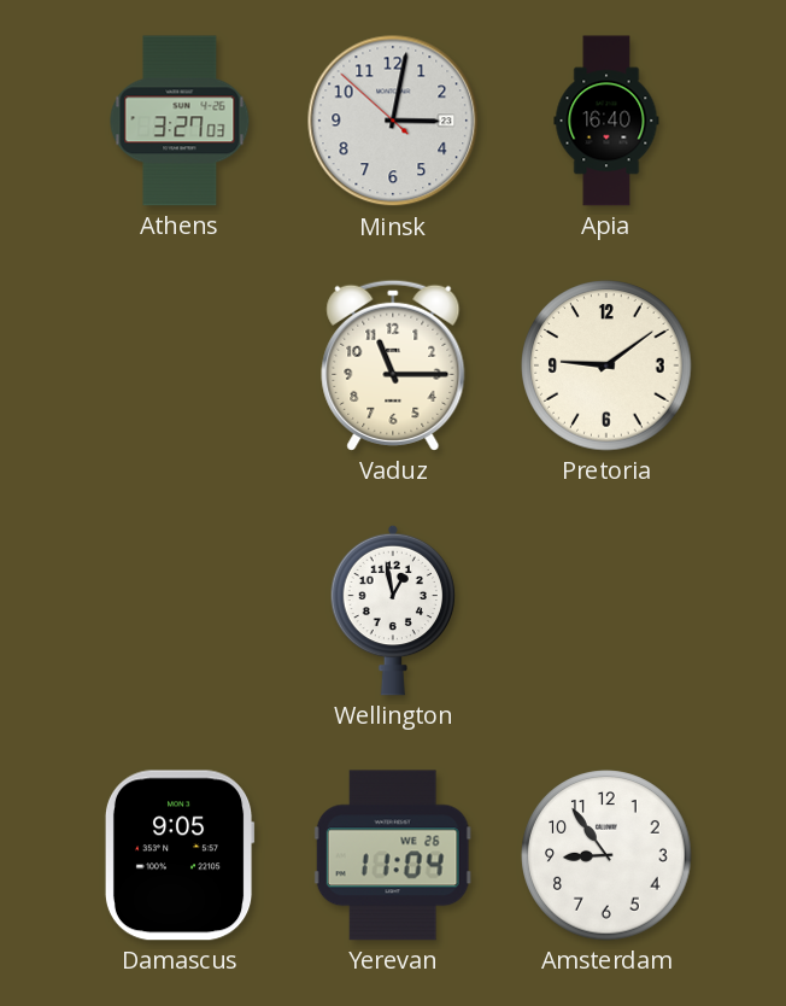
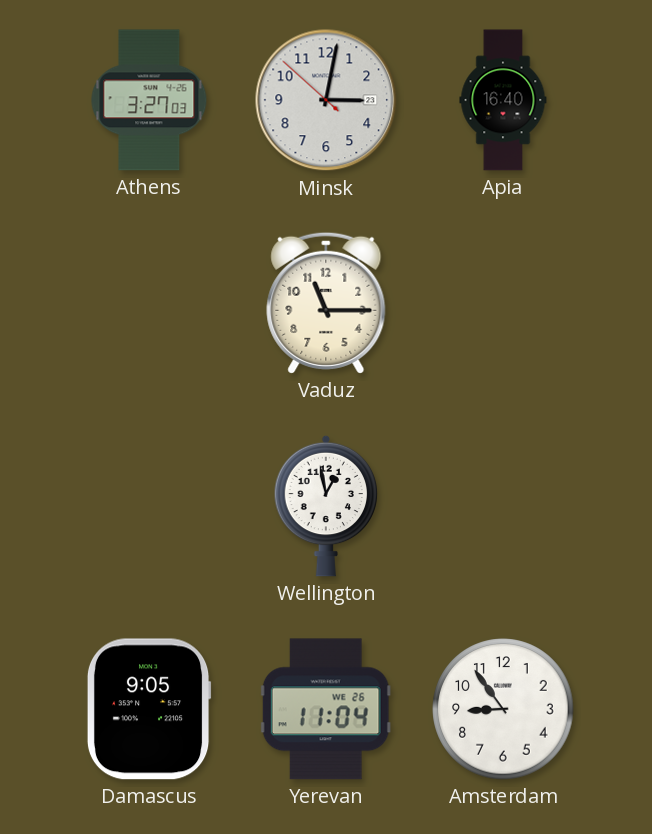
Pretoria: 9:09 -> none (606, 365)
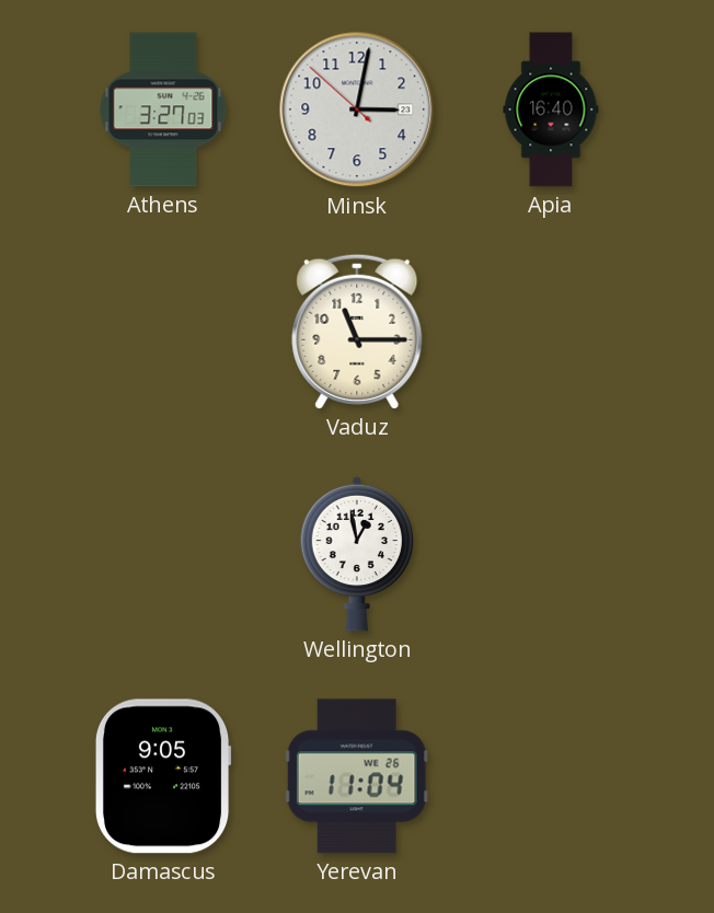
Amsterdam: 8:54 -> none (503, 709)
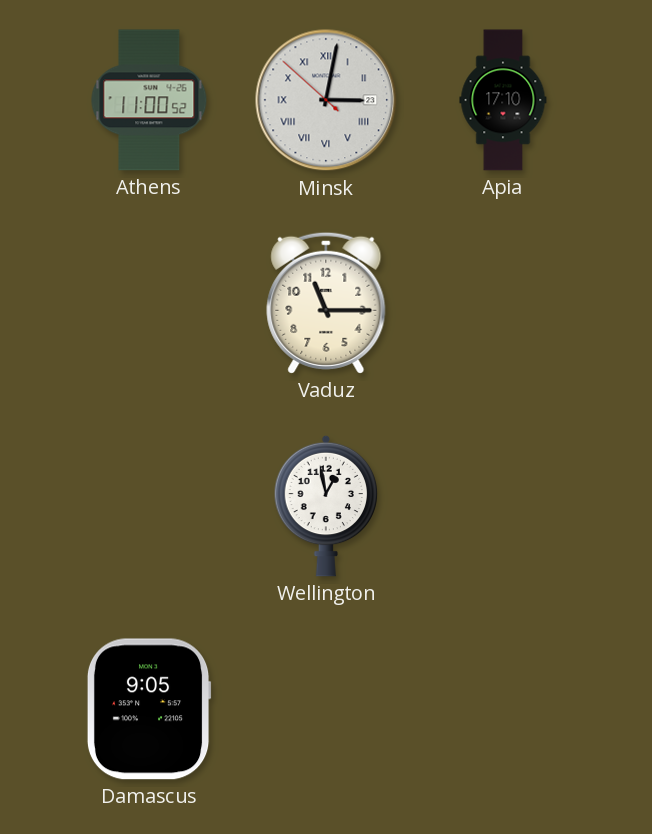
Athens: 3:27 -> 11:00 (149, 100)
Minsk numerals: Arabic -> Roman (326, 100)
Apia: 16:40 -> 17:10 (503, 100)
Yerevan: 11:04 -> none (357, 776)
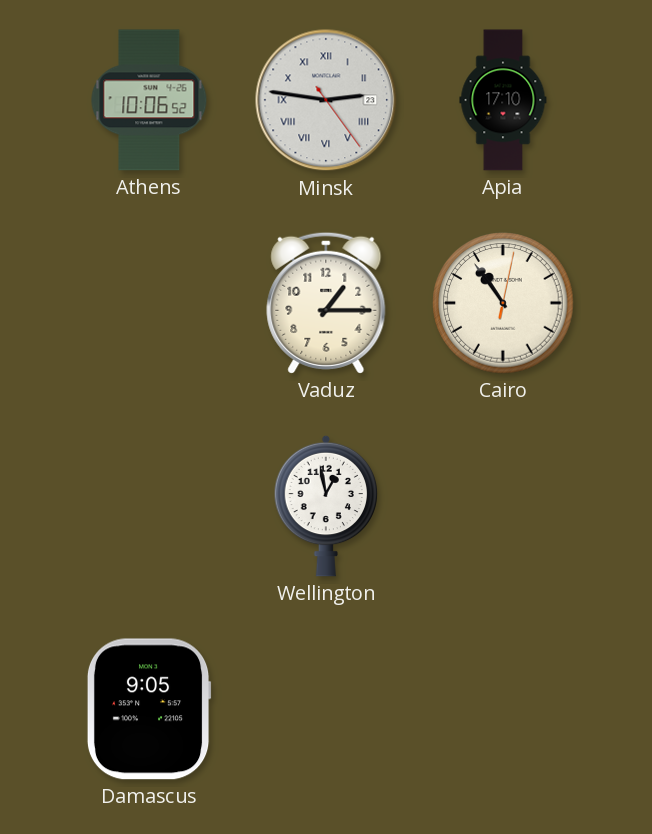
Athens: 11:00 -> 10:06 (149, 100)
Minsk: 3:01 -> 2:46 (326, 100)
Vaduz: 11:15 -> 1:15 (326, 303)
Cairo: none -> 10:54 (503, 303)
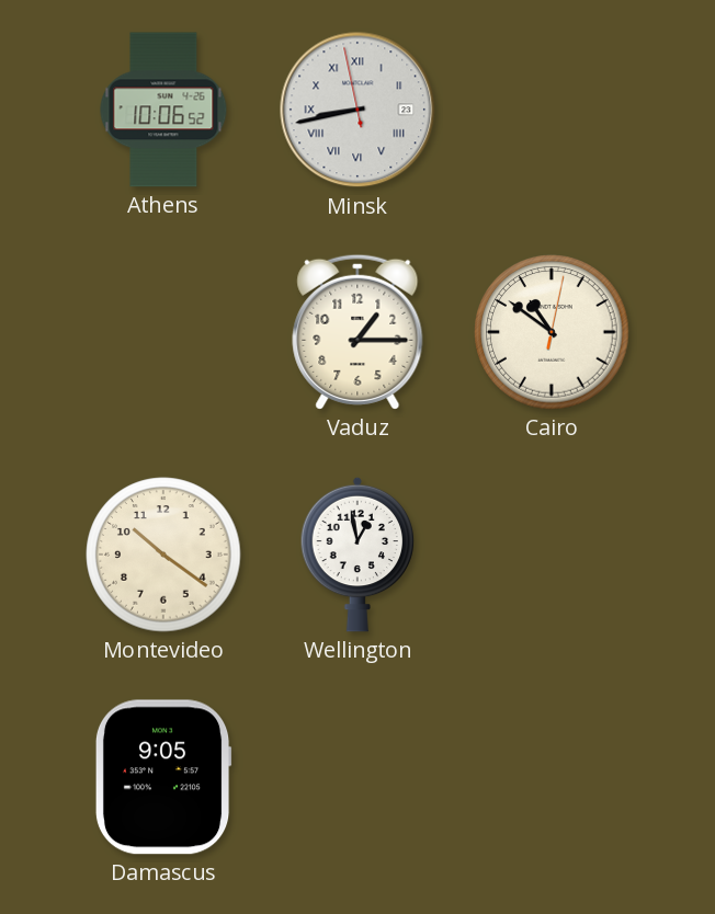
Minsk: 2:46 -> 8:42 (357, 110)
Apia: 17:10 -> none (503, 100)
Cairo: 10:54 -> 10:51 (552, 332)
Montevideo: none -> 10:21 (163, 555)
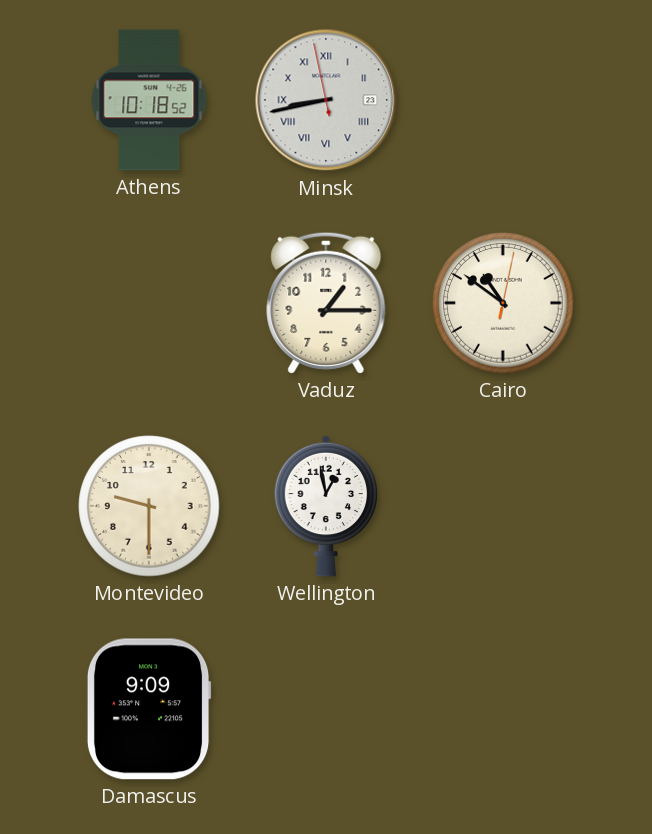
Athens: 10:06 -> 10:18 (149, 100)
Montevideo: 10:21 -> 9:30 (149, 506)
Damascus: 9:05 -> 9:09 (149, 709)
